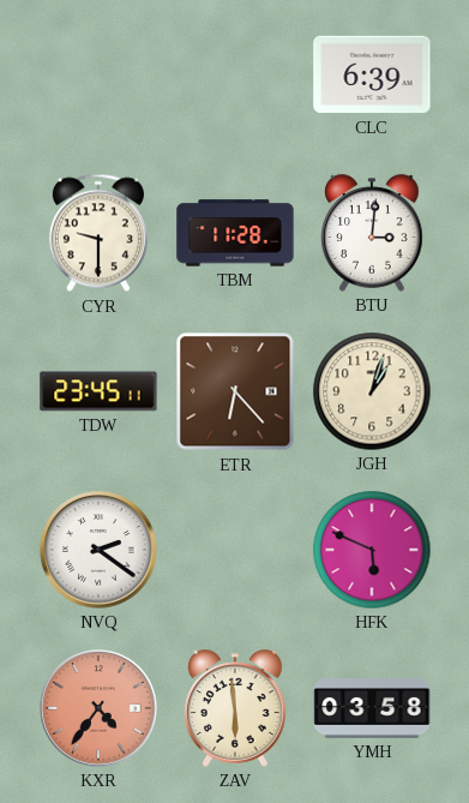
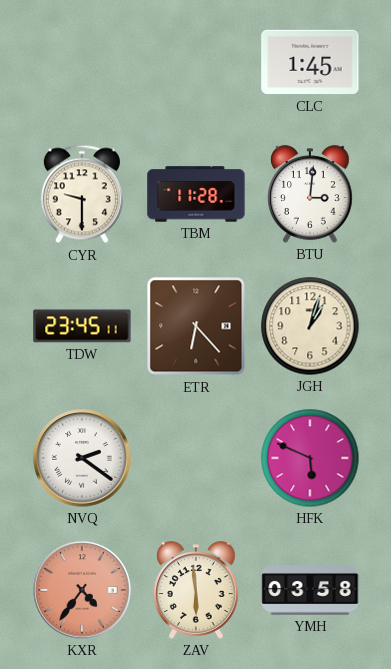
CLC: 6:39 -> 1:45 (310, 62)
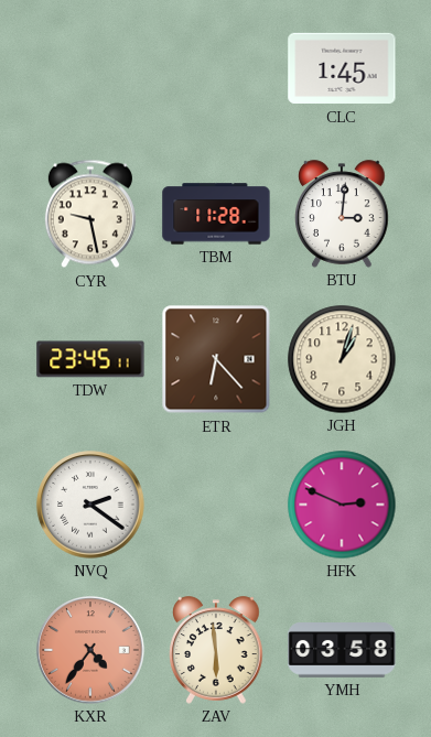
CYR: 9:30 -> 9:28 (90, 214)
HFK: 5:49 -> 2:49 (342, 505)
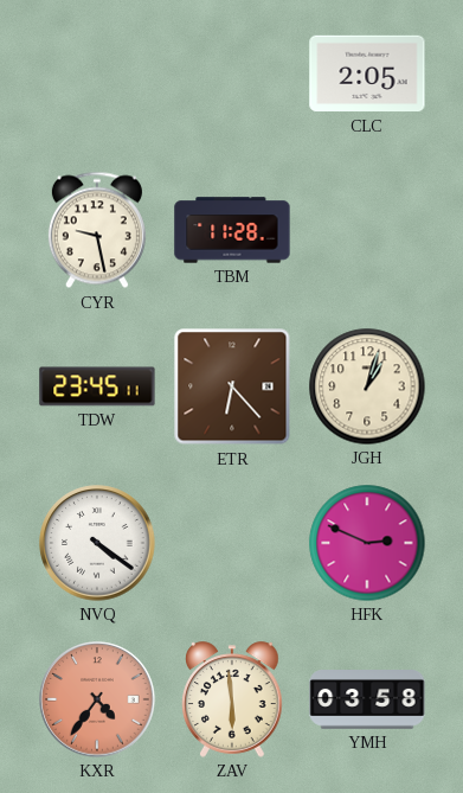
CLC: 1:45 -> 2:05 (367, 73)
BTU: 3:01 -> none (342, 214)
NVQ: 2:21 -> 4:21 (97, 543)
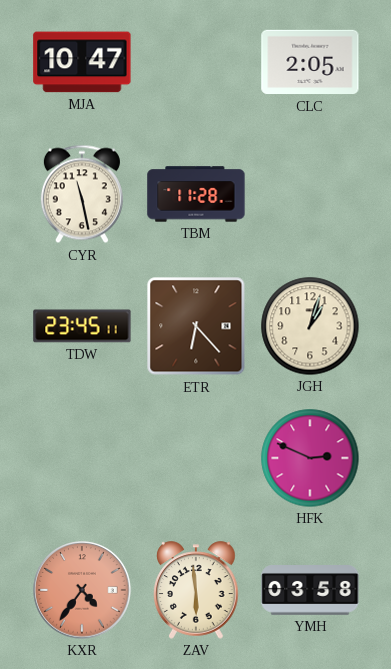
MJA: none -> 10:47 (82, 62)
CYR: 9:28 -> 11:28 (82, 194)
NVQ: 4:21 -> none (97, 543)
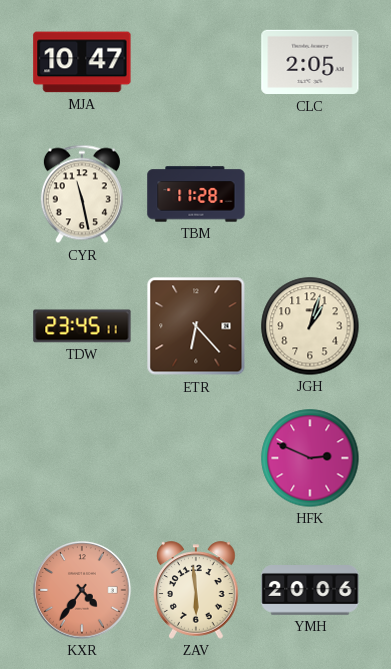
YMH: 03:58 -> 20:06 (310, 591)
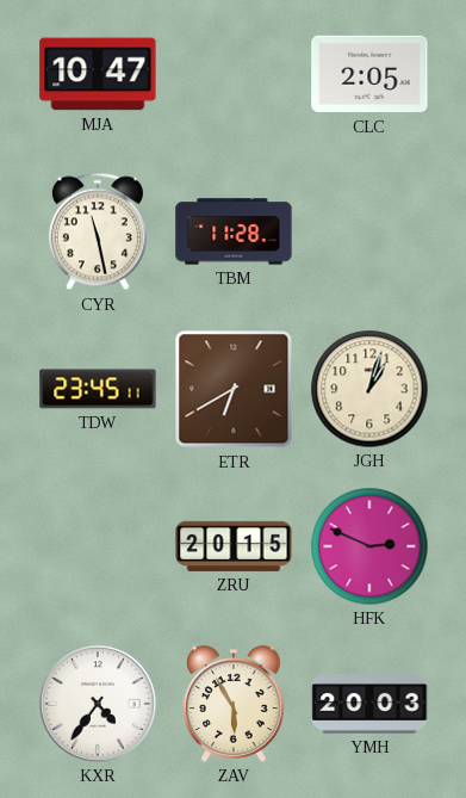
ETR: 6:23 -> 6:40 (234, 389)
ZRU: none -> 20:15 (234, 546)
KXR dial: salmon -> white (98, 704)
ZAV: 5:59 -> 5:55 (234, 704)
YMH: 20:06 -> 20:03 (369, 705)
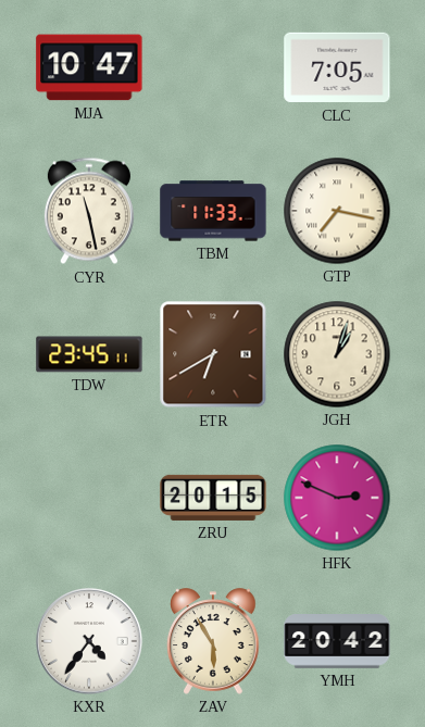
CLC: 2:05 -> 7:05 (337, 67)
TBM: 11:28 -> 11:33 (213, 211)
GTP: none -> 7:17 (337, 211)
YMH: 20:03 -> 20:42 (337, 642)
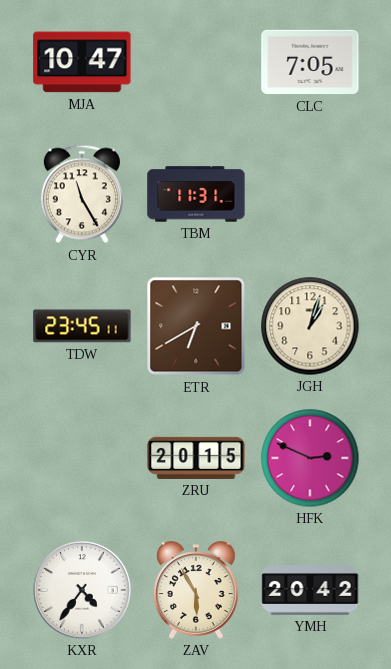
CYR: 11:28 -> 11:25 (82, 194)
TBM: 11:33 -> 11:31 (196, 194)
GTP: 7:17 -> none (337, 211)
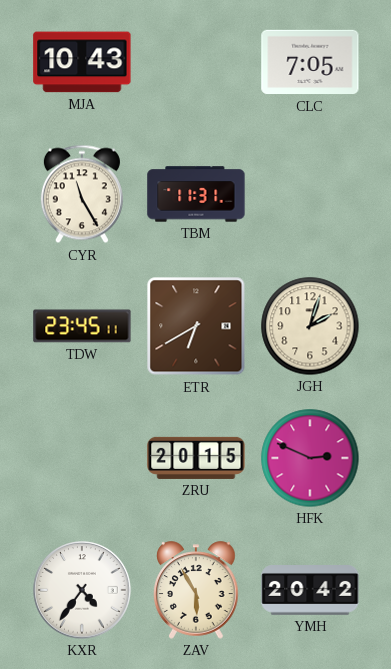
MJA: 10:47 -> 10:43 (82, 62)
JGH: 1:03 -> 2:03 (310, 326)
